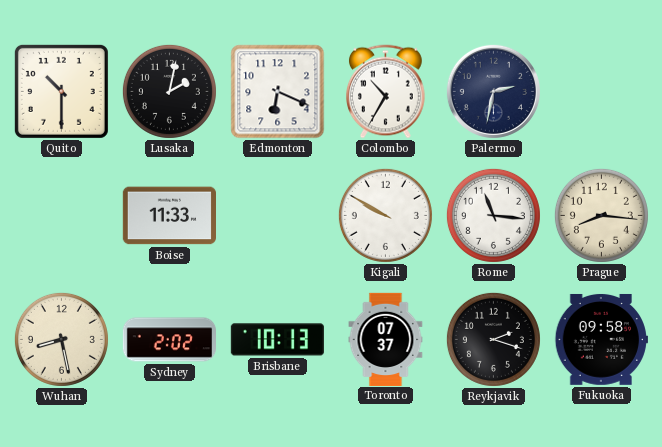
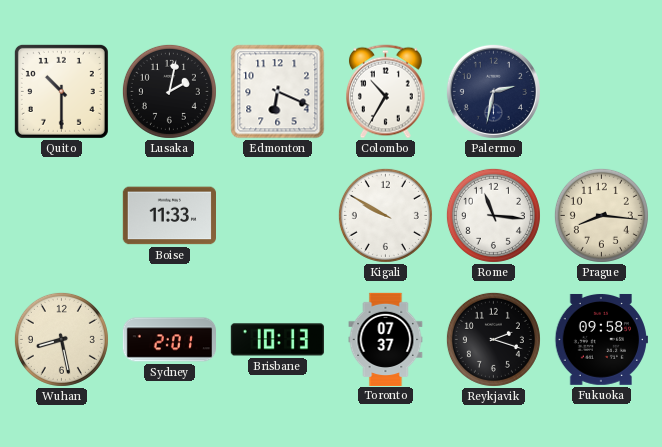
Sydney: 2:02 -> 2:01 (169, 340)
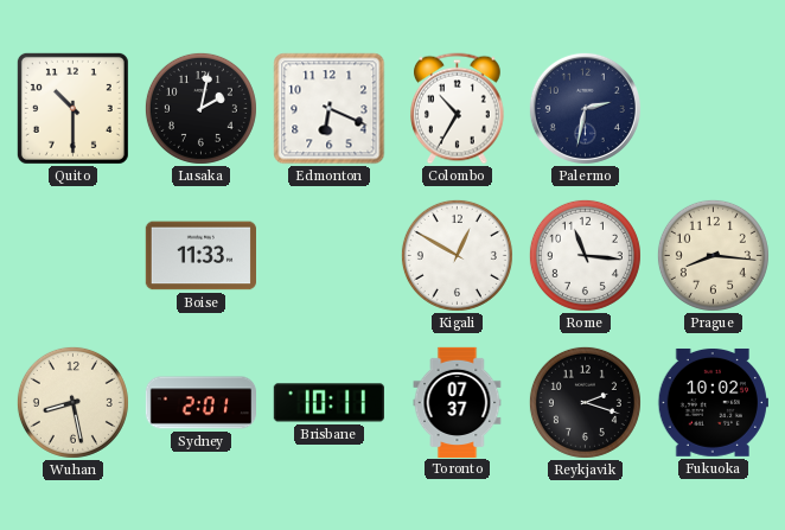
Kigali: 9:50 -> 12:50 (457, 255)
Brisbane: 10:13 -> 10:11 (328, 403)
Fukuoka: 09:58 -> 10:02 (713, 402)
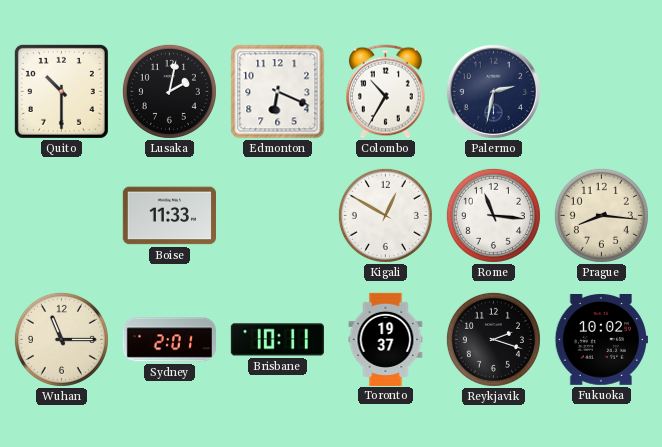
Wuhan: 8:28 -> 11:15 (61, 339)
Toronto: 07:37 -> 19:37 (386, 339)
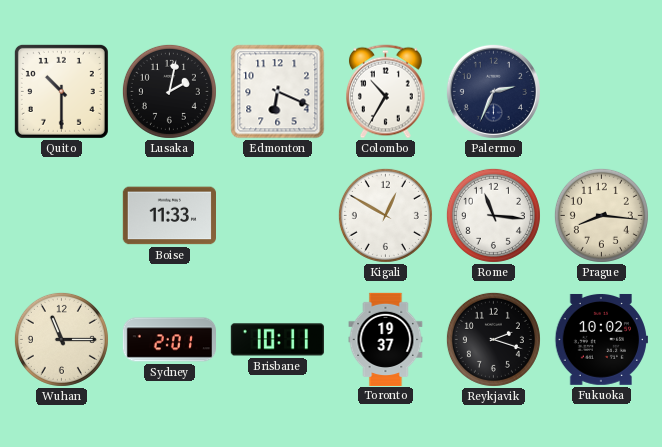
Palermo: 2:32 -> 2:34 (493, 91)
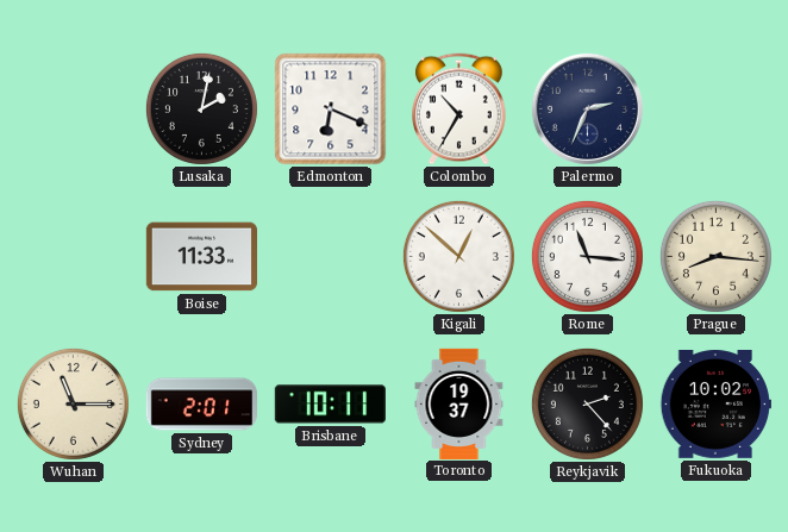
Quito: 10:30 -> none (61, 91)
Kigali: 12:50 -> 12:52 (458, 256)
Reykjavik: 2:18 -> 2:23 (587, 403)
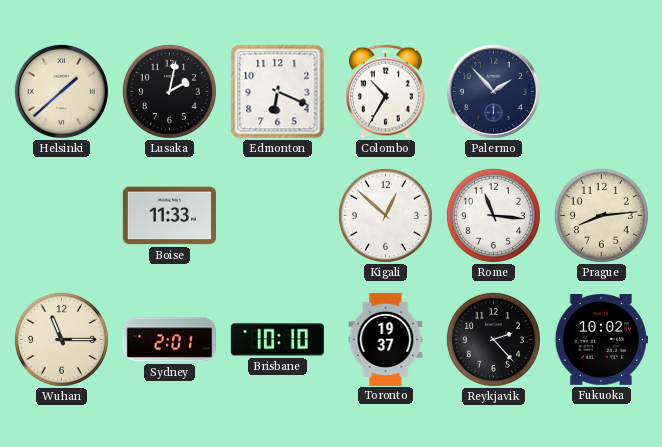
Helsinki: none -> 1:38 (61, 91)
Palermo: 2:34 -> 1:53 (493, 91)
Prague: 8:16 -> 8:14 (601, 215)
Brisbane: 10:11 -> 10:10 (277, 340)
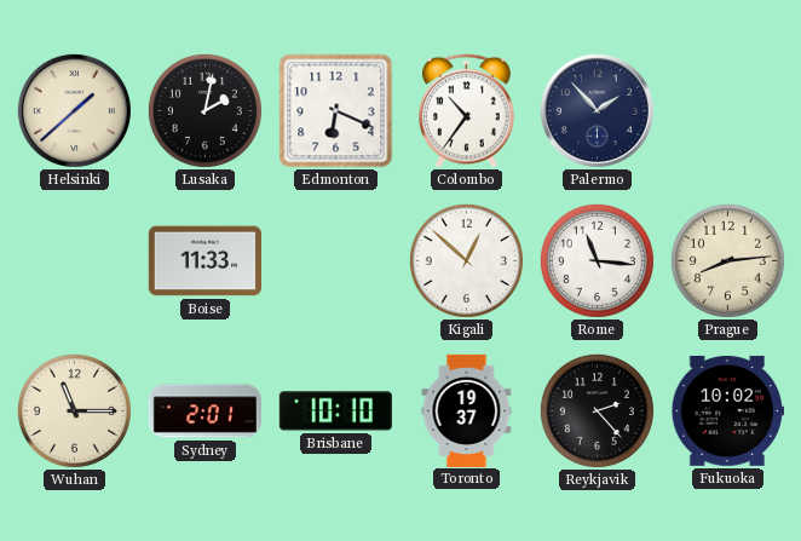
Colombo: 10:35 -> 10:36 (467, 111)
